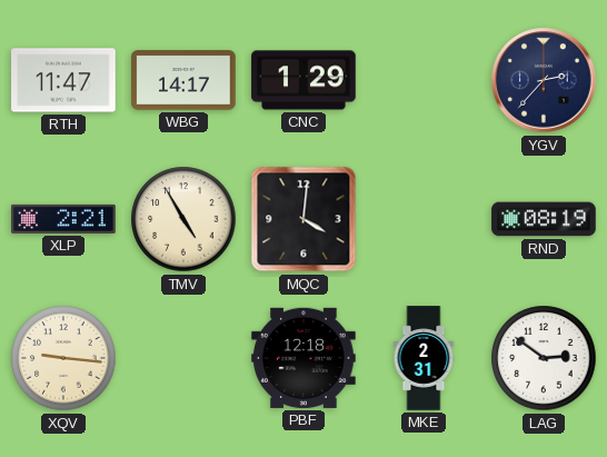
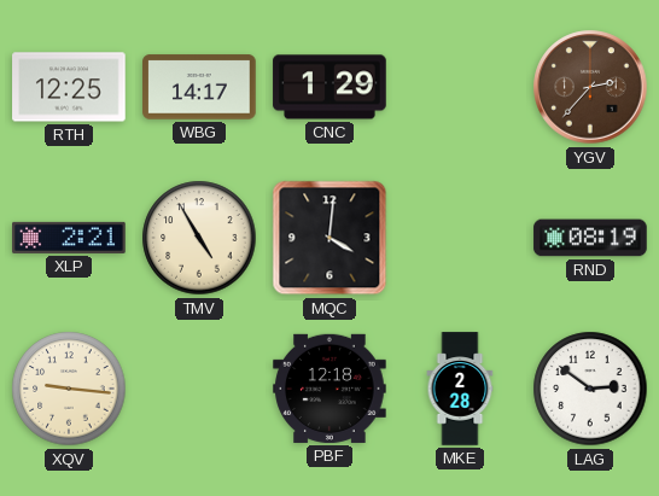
RTH: 11:47 -> 12:25 (69, 87)
YGV dial: navy -> brown (590, 87)
MKE: 2:31 -> 2:28 (460, 389)
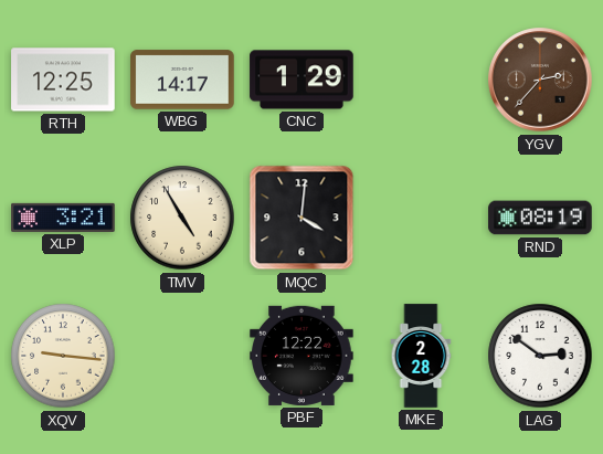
XLP: 2:21 -> 3:21 (63, 218)
PBF: 12:18 -> 12:22 (301, 356)
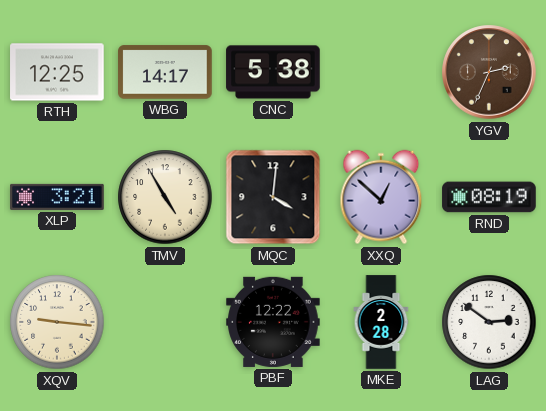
CNC: 1:29 -> 5:38 (273, 72)
YGV: 2:37 -> 2:34 (489, 72)
XXQ: none -> 12:52 (381, 197)
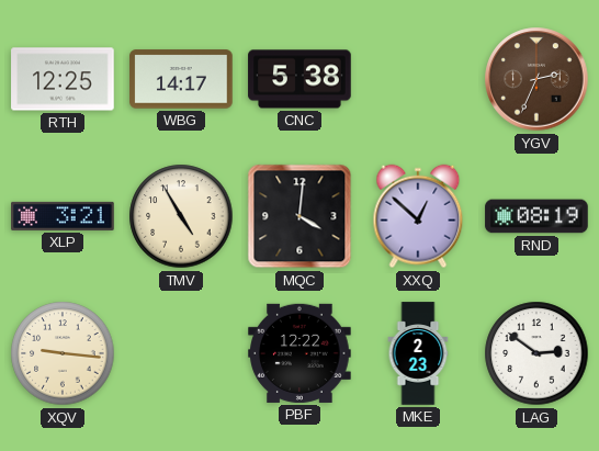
MKE: 2:28 -> 2:23 (418, 353)
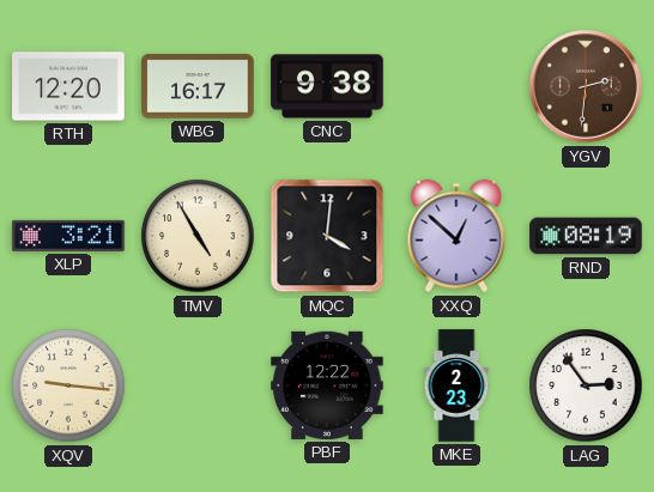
RTH: 12:25 -> 12:20 (68, 86)
WBG: 14:17 -> 16:17 (198, 86)
CNC: 5:38 -> 9:38 (327, 86)
YGV: 2:34 -> 2:31 (586, 86)
LAG: 2:51 -> 2:54 (586, 385)
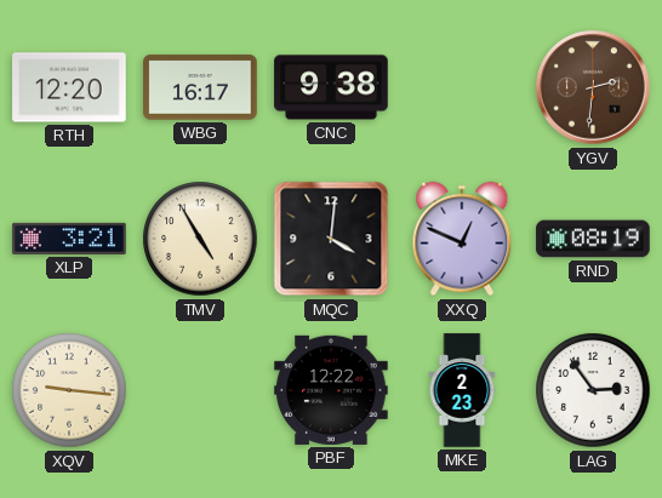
XXQ: 12:52 -> 12:49 (462, 239)
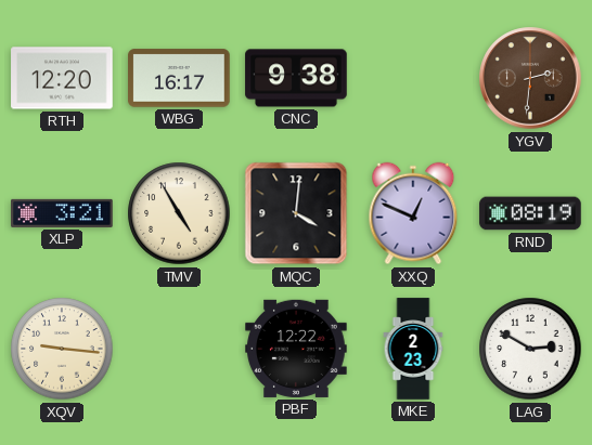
LAG: 2:54 -> 2:50 (530, 349)
